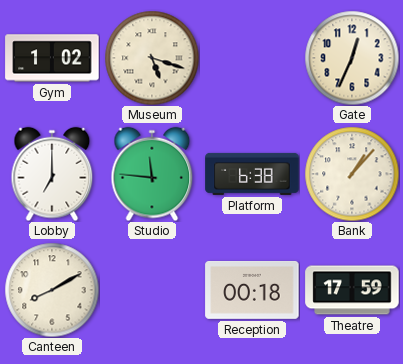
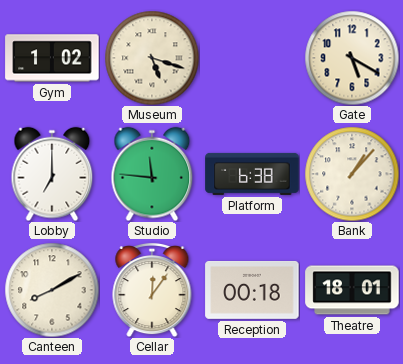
Gate: 12:34 -> 5:20 (352, 58)
Cellar: none -> 12:06 (152, 290)
Theatre: 17:59 -> 18:01 (352, 290)
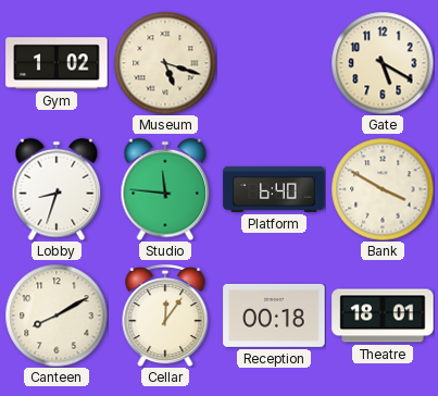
Lobby: 7:00 -> 8:33 (57, 189)
Platform: 6:38 -> 6:40 (274, 189)
Bank: 1:07 -> 3:50 (383, 189)
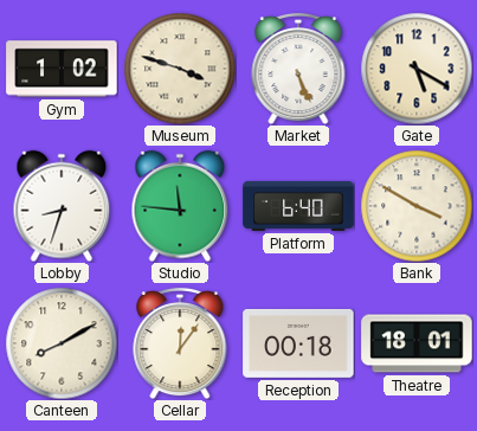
Museum: 5:18 -> 3:48 (180, 69)
Market: none -> 5:26 (298, 69)
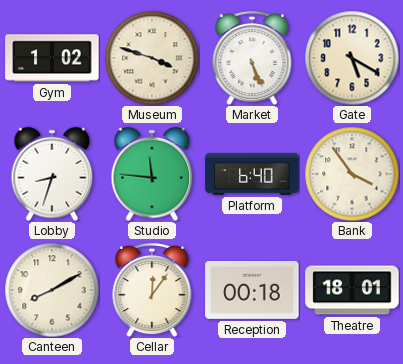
Bank: 3:50 -> 3:54 (352, 174)
